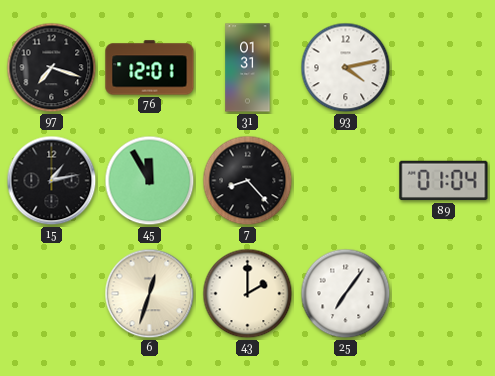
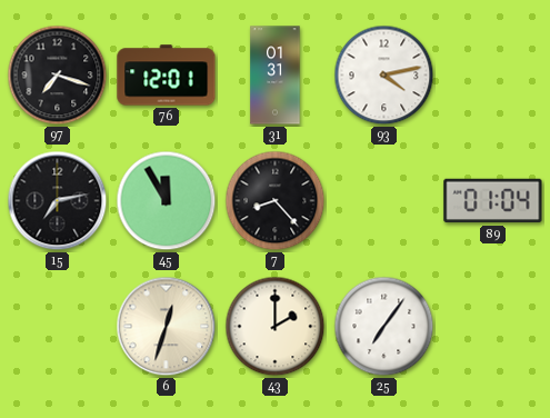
15: 1:13 -> 7:13 (58, 201)
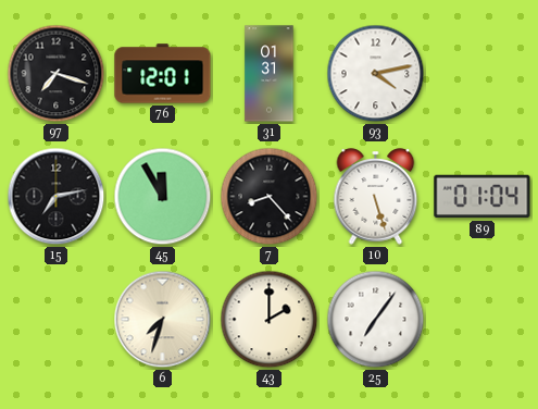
10: none -> 5:27 (376, 197)
6: 12:33 -> 7:33 (163, 320)
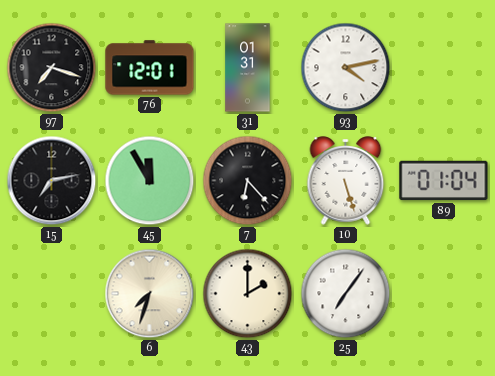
7: 8:23 -> 6:23 (248, 181)
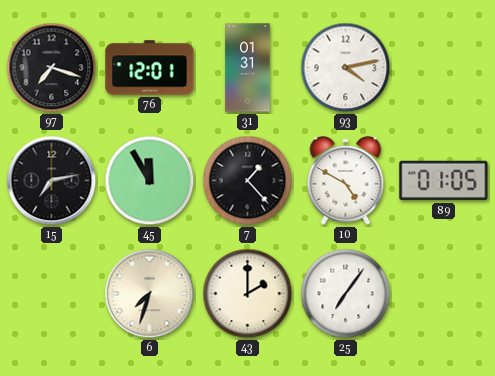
7: 6:23 -> 1:23 (248, 181)
10: 5:27 -> 4:50 (346, 181)
89: 01:04 -> 01:05 (444, 181)
